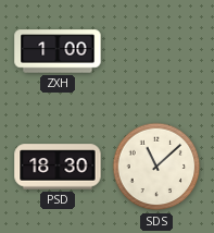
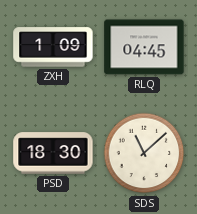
ZXH: 1:00 -> 1:09 (53, 47)
RLQ: none -> 04:45 (144, 47)
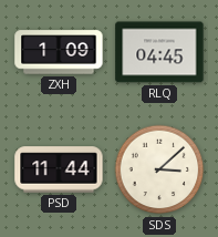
PSD: 18:30 -> 11:44 (59, 169)
SDS: 11:08 -> 3:08 (159, 169)
